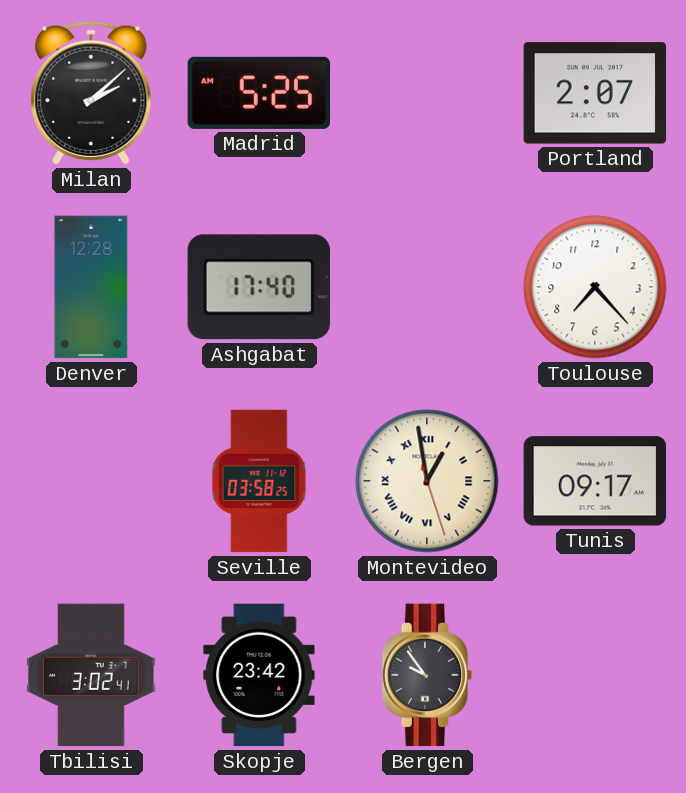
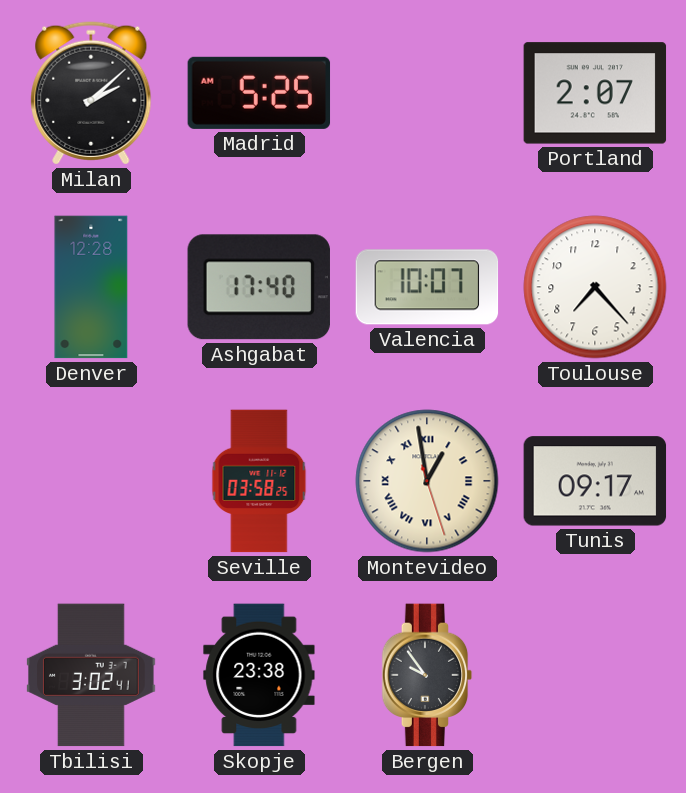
Valencia: none -> 10:07 (427, 287)
Skopje: 23:42 -> 23:38 (259, 675)
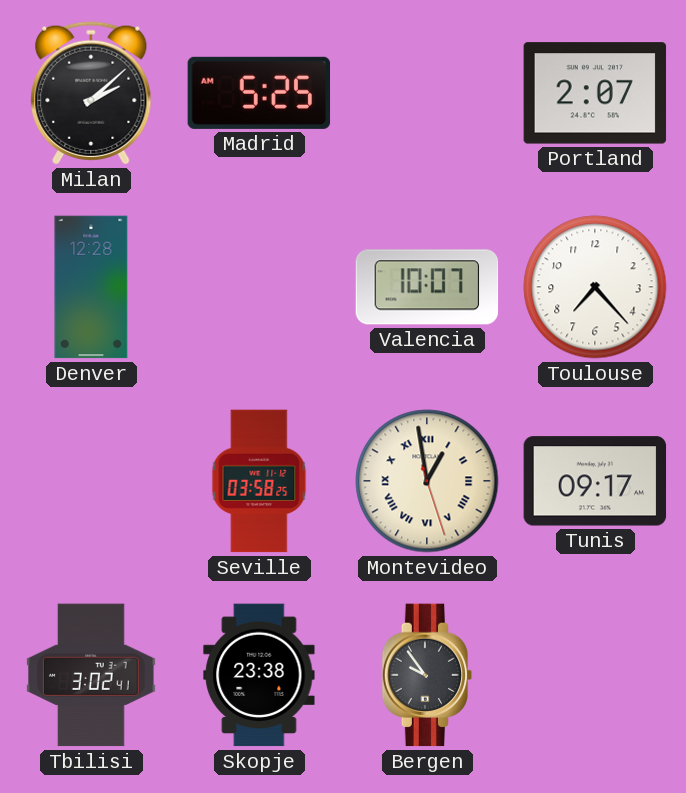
Ashgabat: 17:40 -> none (259, 287)
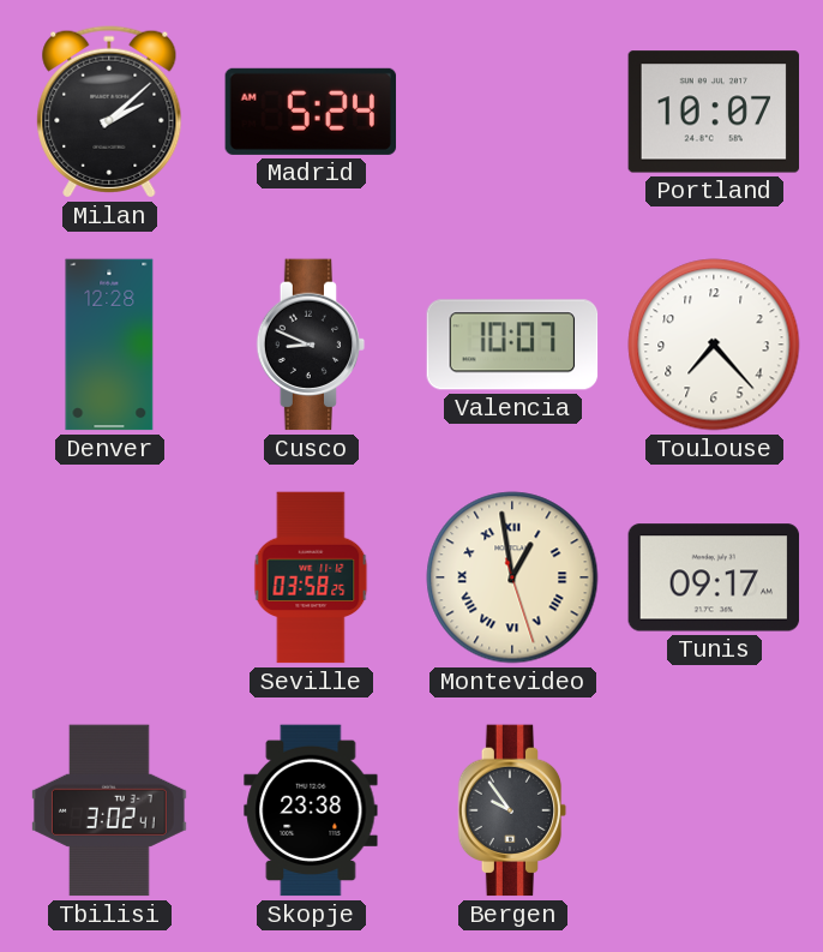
Madrid: 5:25 -> 5:24 (311, 112)
Portland: 2:07 -> 10:07 (714, 112)
Cusco: none -> 8:49 (311, 345)
